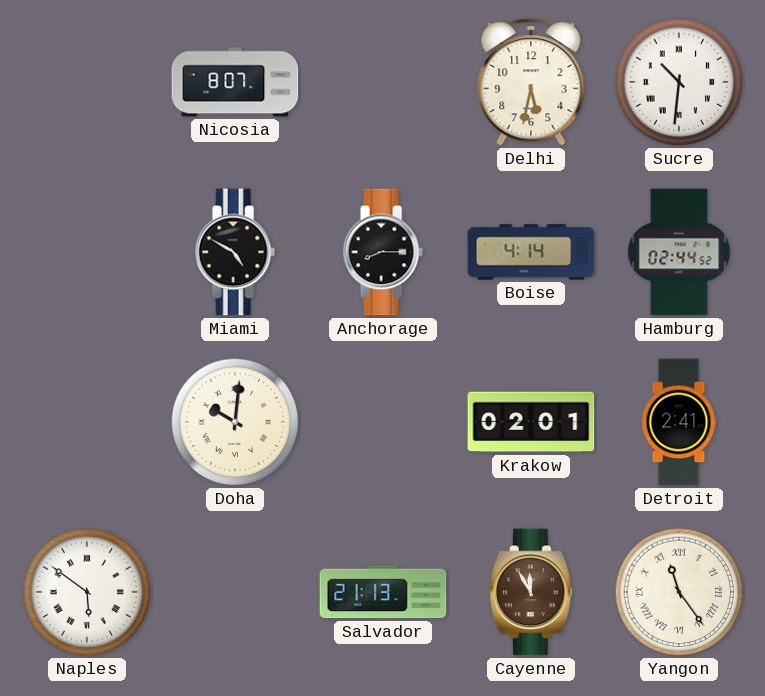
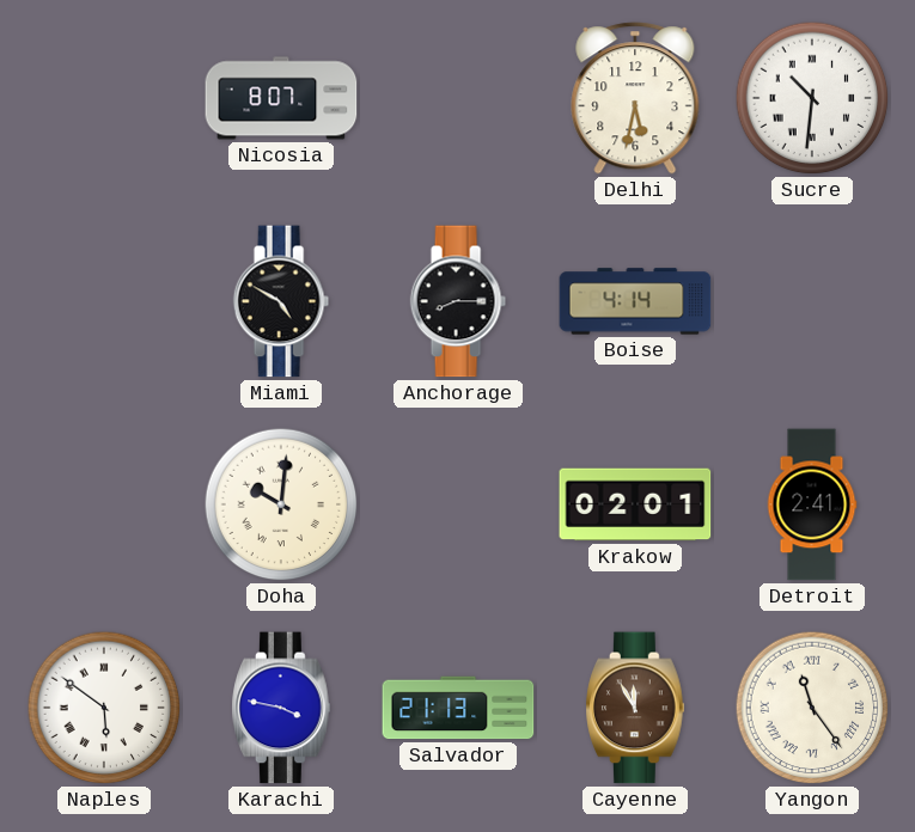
Hamburg: 02:44 -> none (679, 252)
Karachi: none -> 3:47 (281, 708)
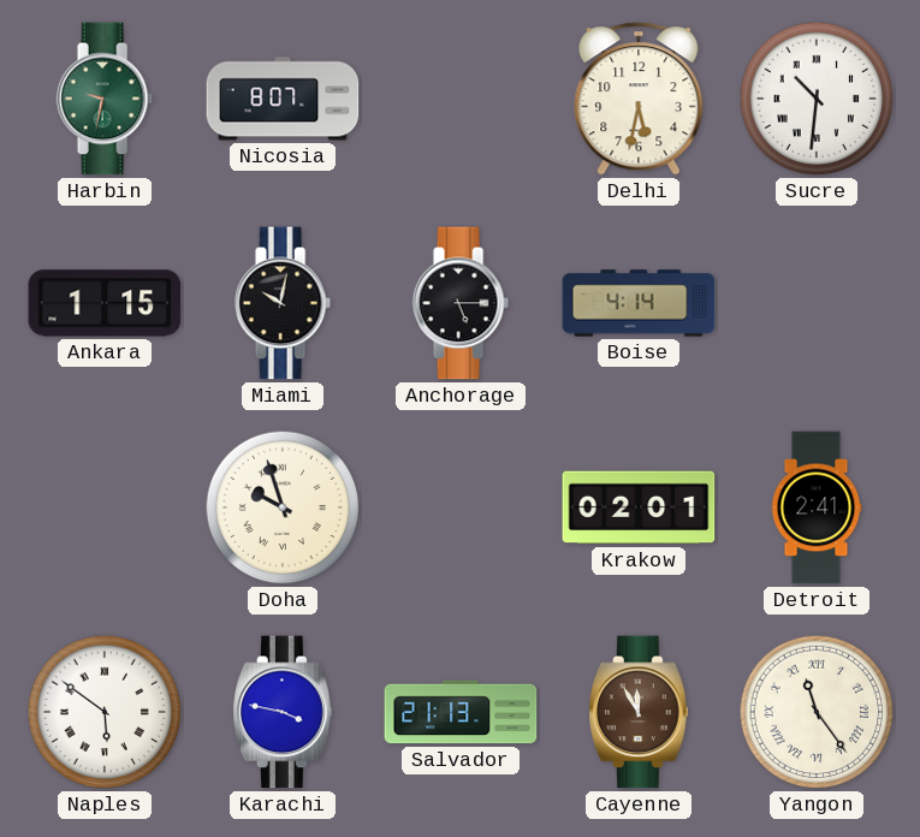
Harbin: none -> 9:32 (105, 99)
Ankara: none -> 1:15 (105, 303)
Miami: 4:50 -> 10:02 (283, 303)
Anchorage: 8:15 -> 5:15 (461, 303)
Doha: 10:01 -> 9:57 (283, 507)
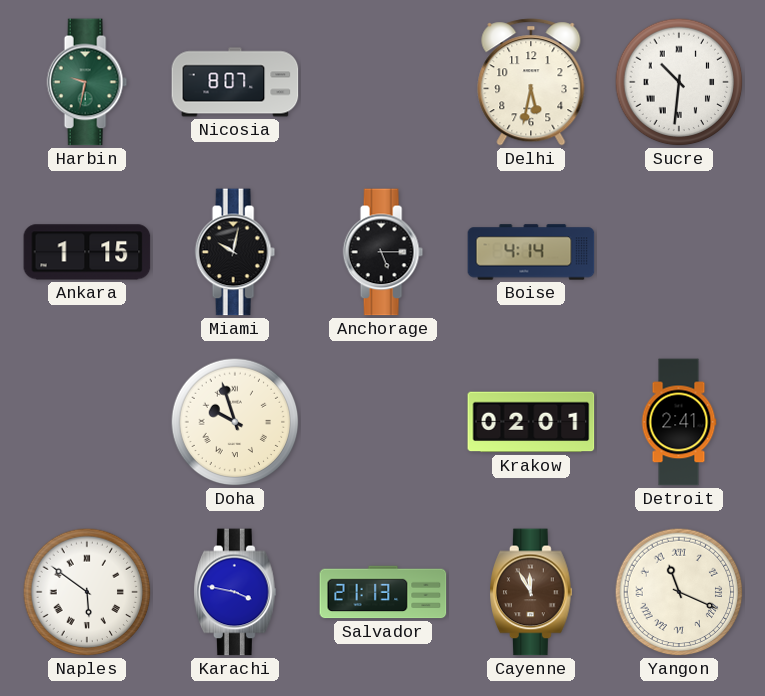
Yangon: 11:24 -> 11:19 (679, 592)
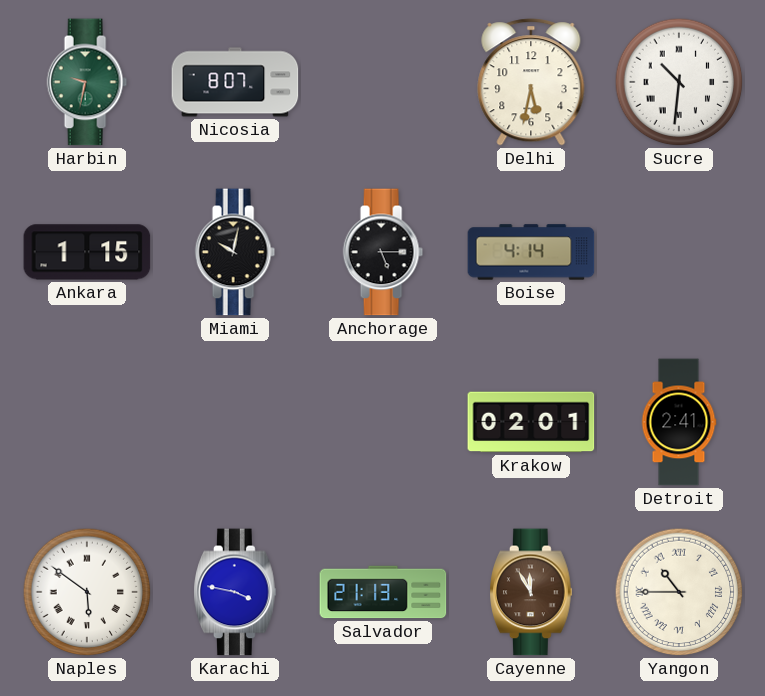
Doha: 9:57 -> none (235, 422)
Yangon: 11:19 -> 10:45 (679, 592)
